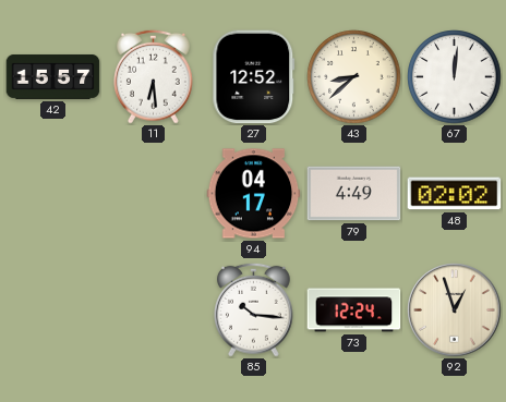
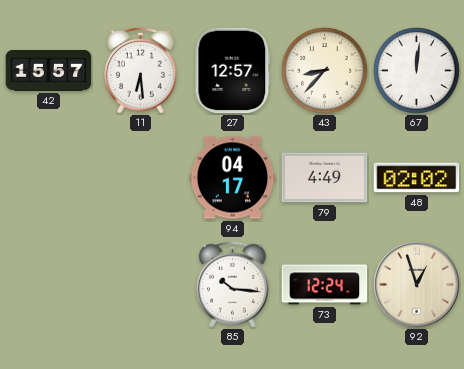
27: 12:52 -> 12:57 (233, 71)
43: 8:38 -> 8:37 (325, 71)
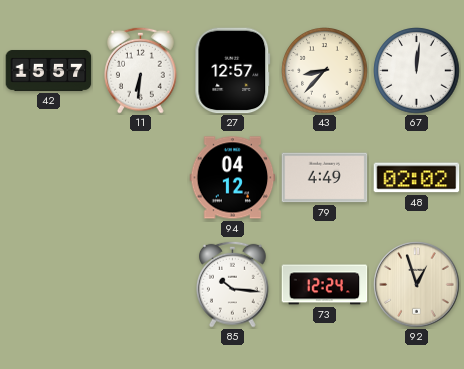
11: 6:29 -> 6:31 (140, 70)
94: 04:17 -> 04:12 (233, 178)
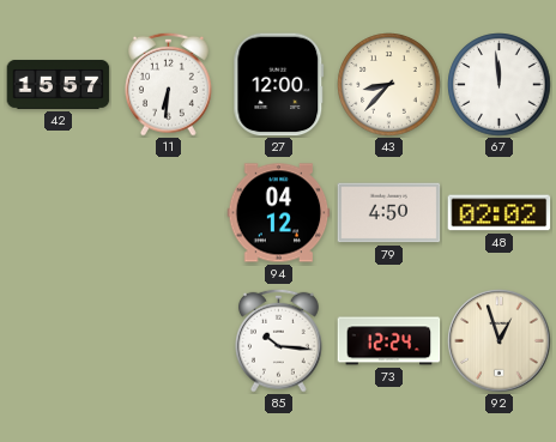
27: 12:57 -> 12:00 (279, 85)
67: 12:01 -> 11:59 (500, 85)
79: 4:49 -> 4:50 (389, 213)
